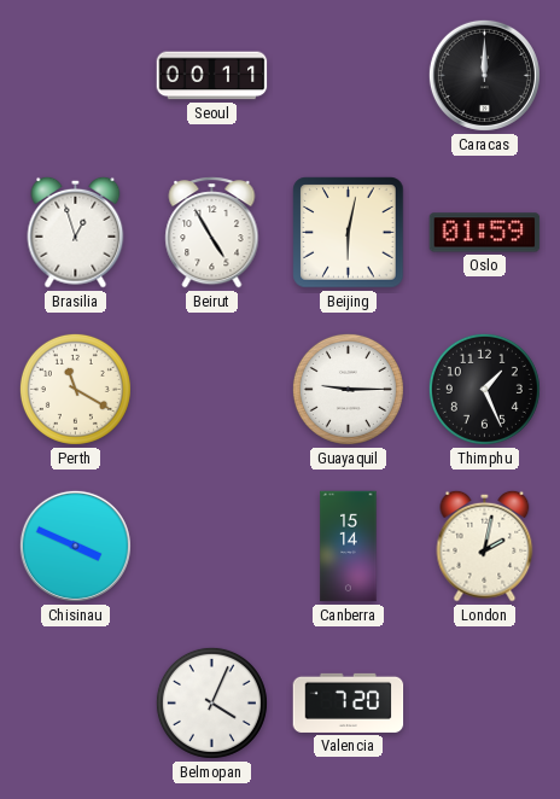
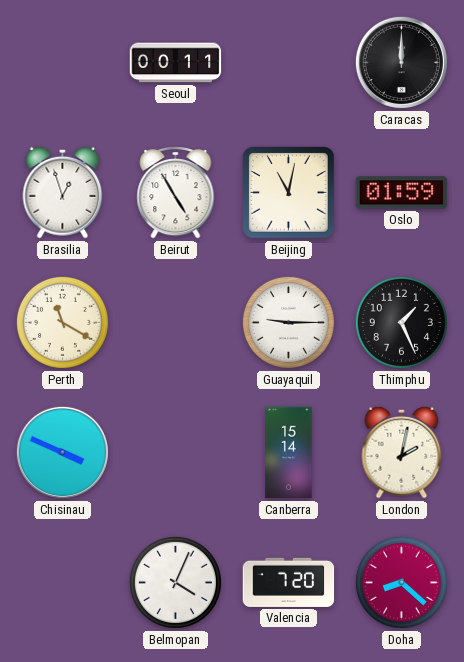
Beijing: 6:02 -> 11:02 (289, 193)
Doha: none -> 8:22 (401, 582)
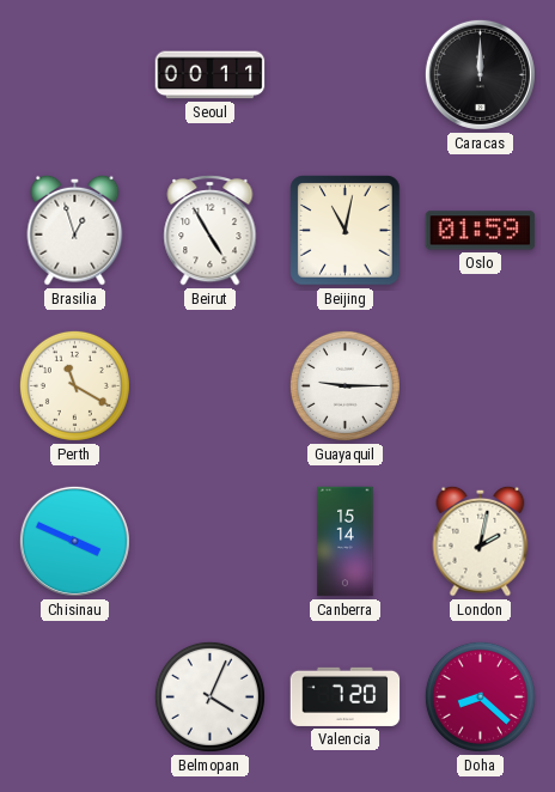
Thimphu: 1:26 -> none (401, 322)
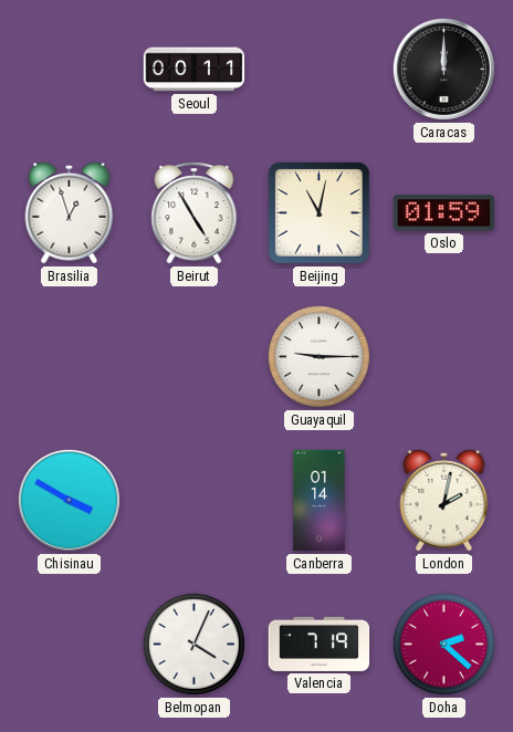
Perth: 11:20 -> none (74, 385)
Chisinau: 3:49 -> 3:50 (69, 500)
Canberra: 15:14 -> 01:14 (320, 501)
Valencia: 7:20 -> 7:19 (320, 644)
Doha: 8:22 -> 2:22 (443, 644)
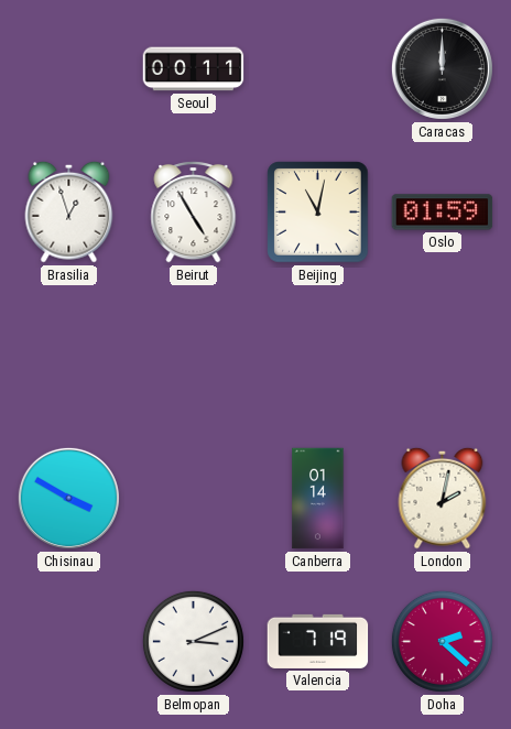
Guayaquil: 9:15 -> none (318, 356)
Belmopan: 4:04 -> 3:11 (193, 641)
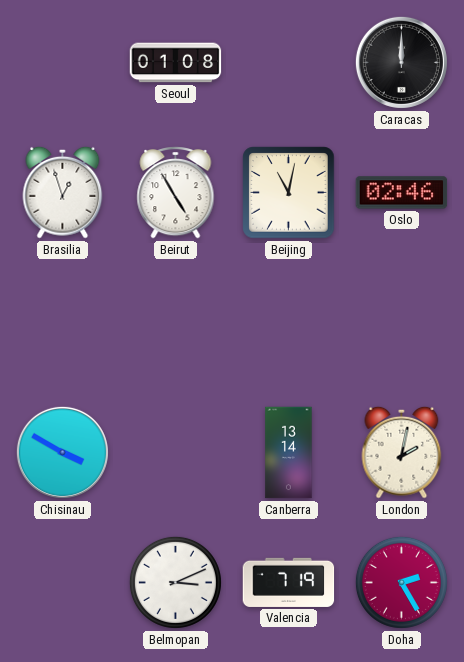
Seoul: 00:11 -> 01:08 (176, 63)
Oslo: 01:59 -> 02:46 (402, 193)
Canberra: 01:14 -> 13:14 (289, 453)
Doha: 2:22 -> 2:25 (401, 582)
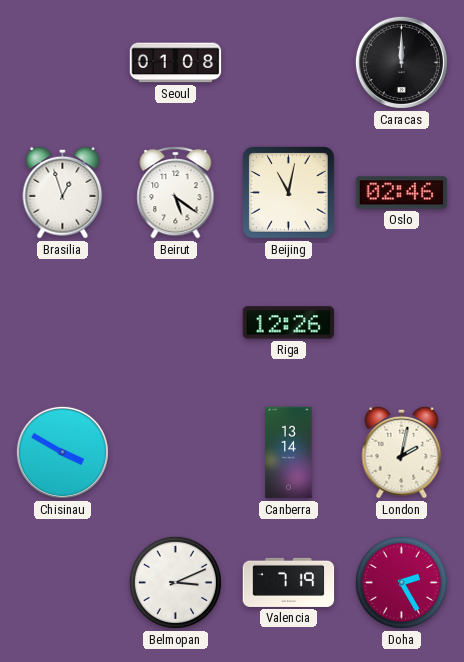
Beirut: 4:55 -> 5:21 (176, 192)
Riga: none -> 12:26 (289, 323)
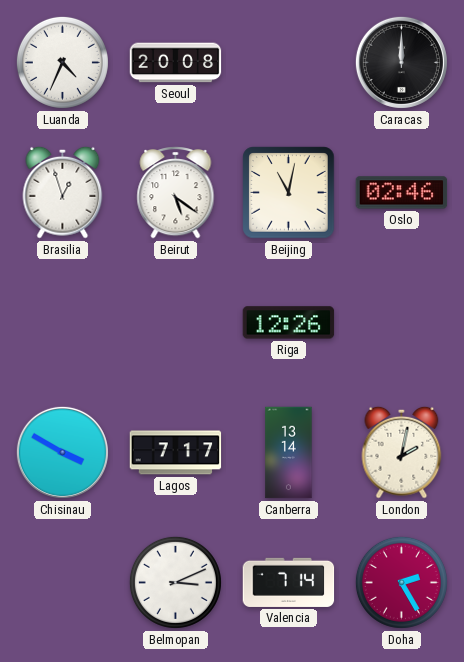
Luanda: none -> 4:34 (62, 62)
Seoul: 01:08 -> 20:08 (176, 63)
Lagos: none -> 7:17 (176, 453)
Valencia: 7:19 -> 7:14 (289, 582)
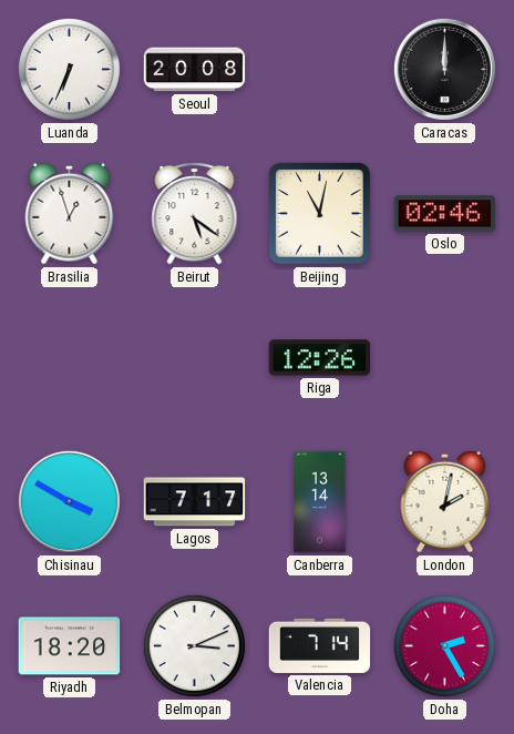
Luanda: 4:34 -> 6:34 (69, 69)
Riyadh: none -> 18:20 (70, 646)
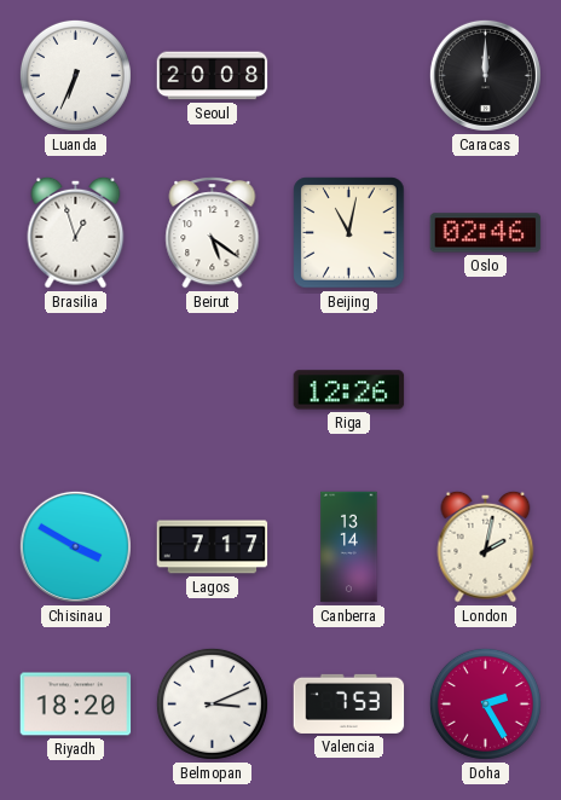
Valencia: 7:14 -> 7:53 (349, 703)
